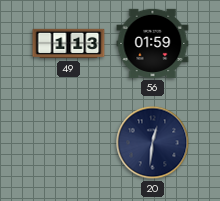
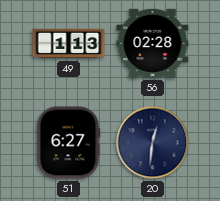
56: 01:59 -> 02:28 (153, 43)
51: none -> 6:27 (68, 143)
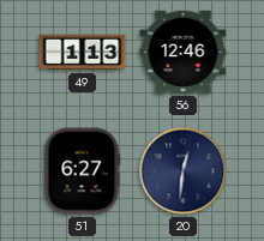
56: 02:28 -> 12:46 (184, 52)
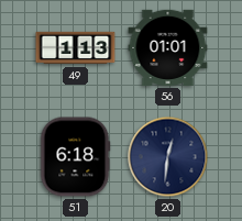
56: 12:46 -> 01:01 (168, 47)
51: 6:27 -> 6:18 (75, 157)
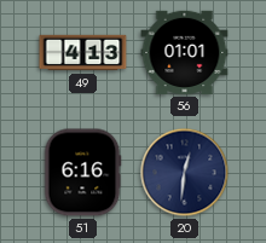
49: 1:13 -> 4:13 (83, 53)
51: 6:18 -> 6:16 (82, 173)
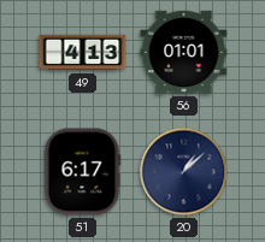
51: 6:16 -> 6:17 (82, 172)
20: 12:31 -> 1:08 (184, 172)
